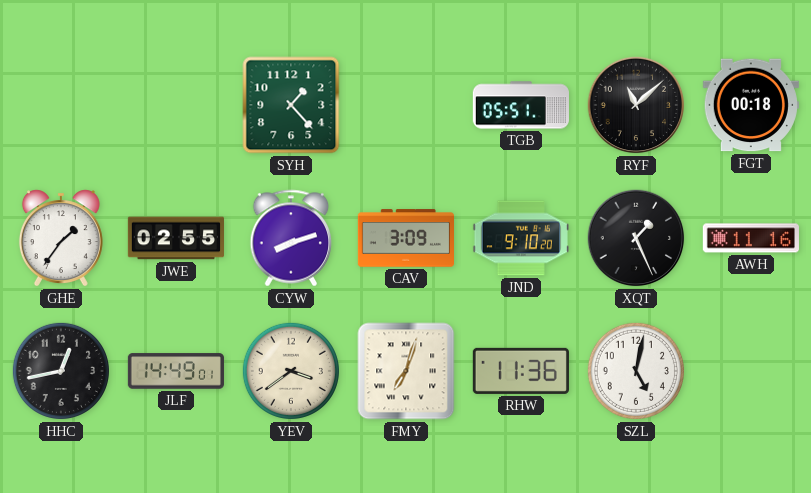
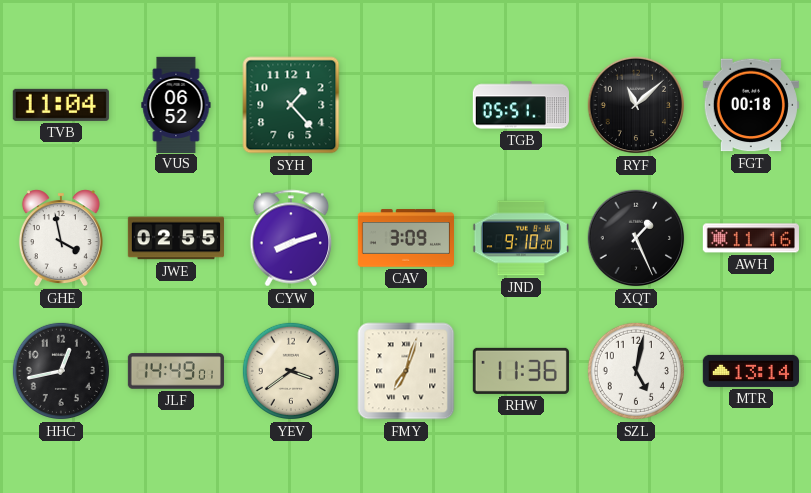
TVB: none -> 11:04 (61, 105)
VUS: none -> 06:52 (176, 104)
GHE: 1:36 -> 3:58 (61, 238)
MTR: none -> 13:14 (751, 371)
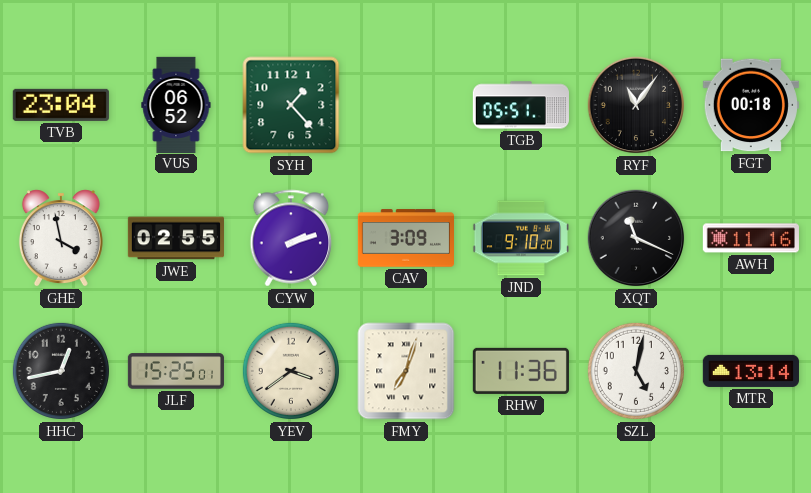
TVB: 11:04 -> 23:04 (61, 105)
RYF: 11:08 -> 11:06 (636, 105)
CYW: 8:12 -> 2:12 (291, 238)
XQT: 1:26 -> 11:19 (636, 238)
JLF: 14:49 -> 15:25 (176, 371)
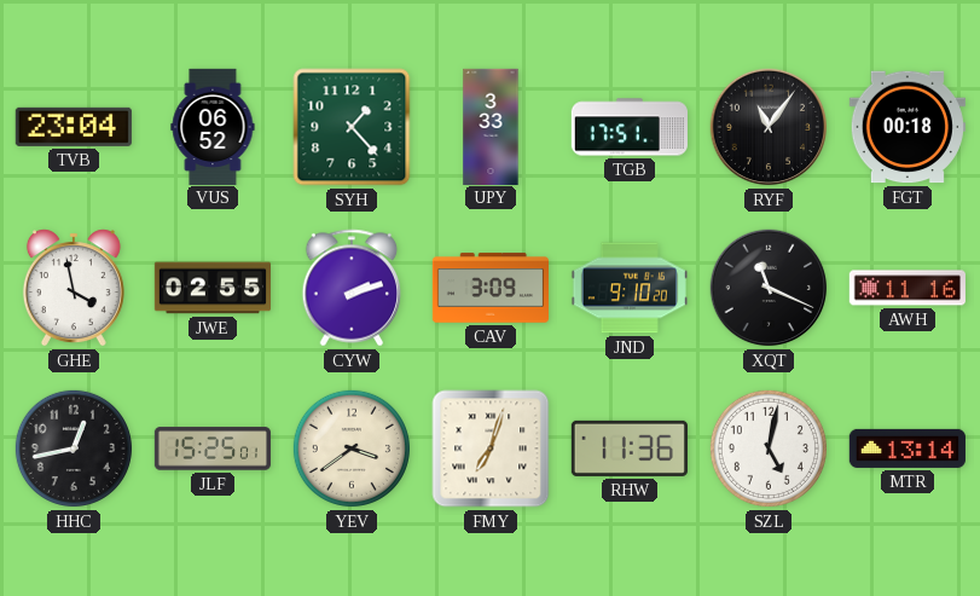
UPY: none -> 3:33 (491, 126)
TGB: 05:51 -> 17:51 (630, 127)
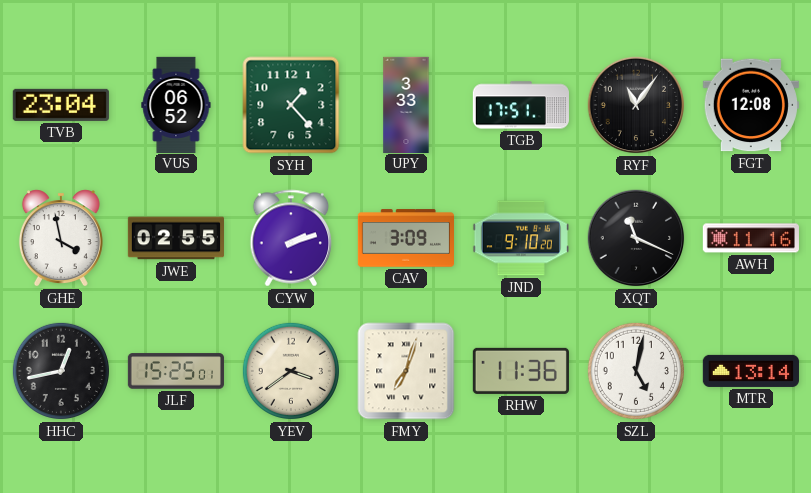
FGT: 00:18 -> 12:08 (751, 105)
